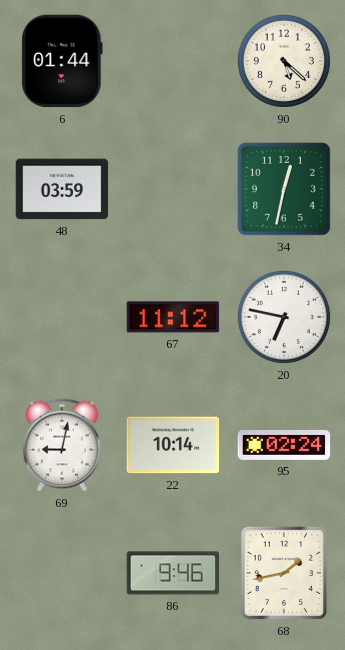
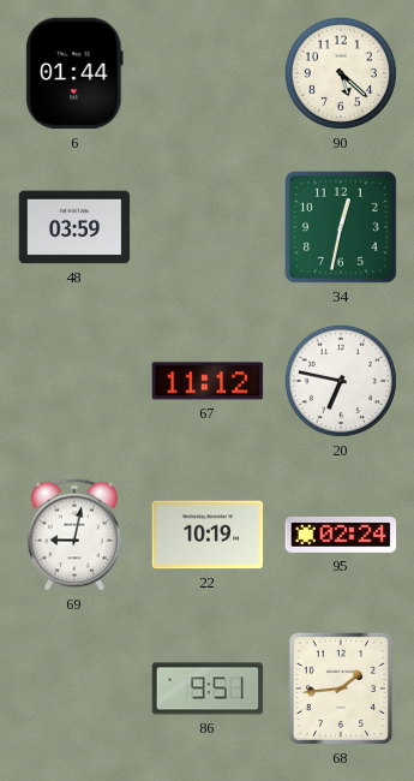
22: 10:14 -> 10:19 (208, 535)
86: 9:46 -> 9:51 (208, 688)
68: 1:43 -> 1:44 (341, 688)
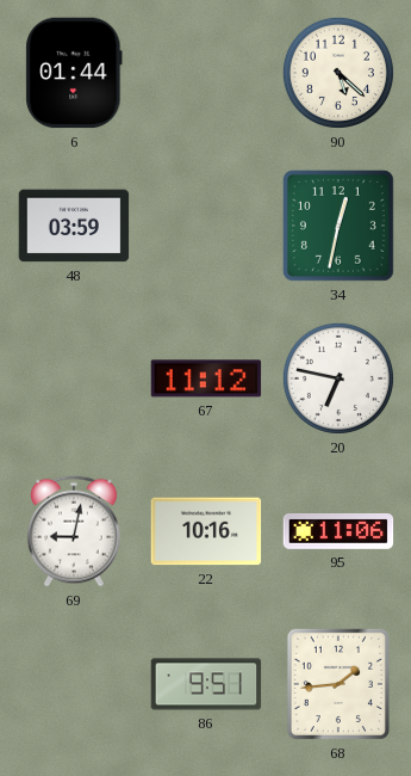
22: 10:19 -> 10:16 (206, 531)
95: 02:24 -> 11:06 (338, 531)
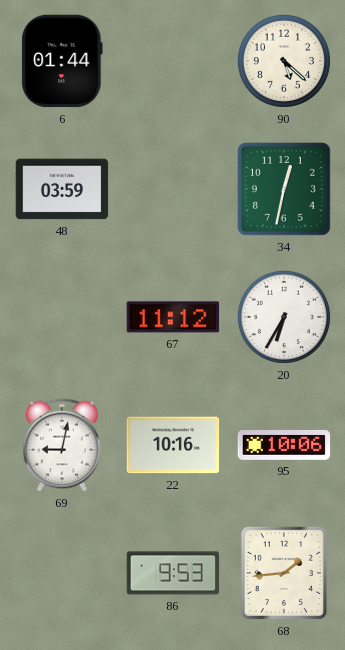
20: 6:47 -> 6:35 (284, 317)
95: 11:06 -> 10:06 (284, 445)
86: 9:51 -> 9:53 (173, 573)
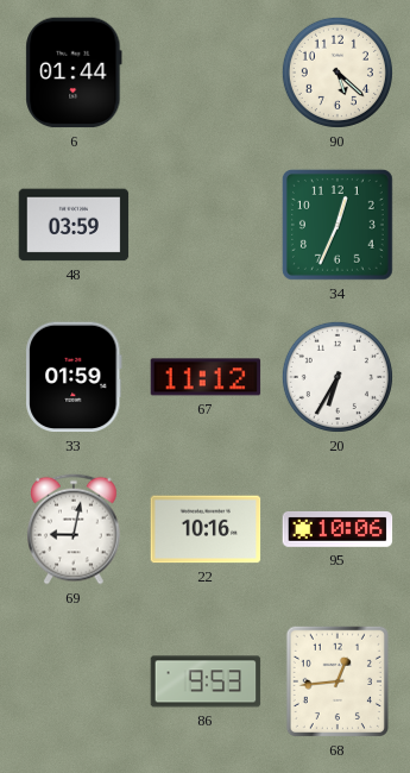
34: 12:32 -> 12:34 (338, 225)
33: none -> 01:59 (74, 377)
68: 1:44 -> 12:44 (338, 681)
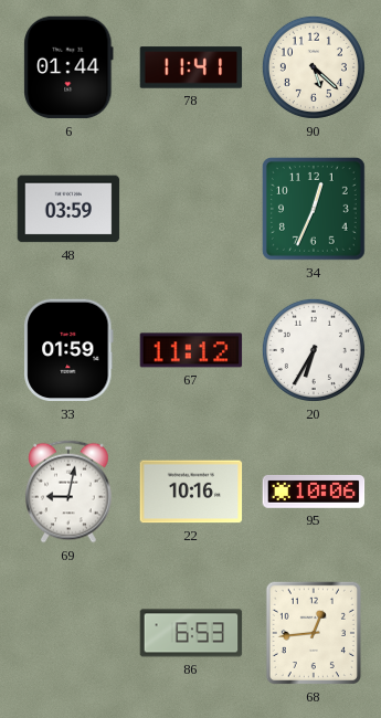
78: none -> 11:41 (191, 67)
86: 9:53 -> 6:53 (191, 633)
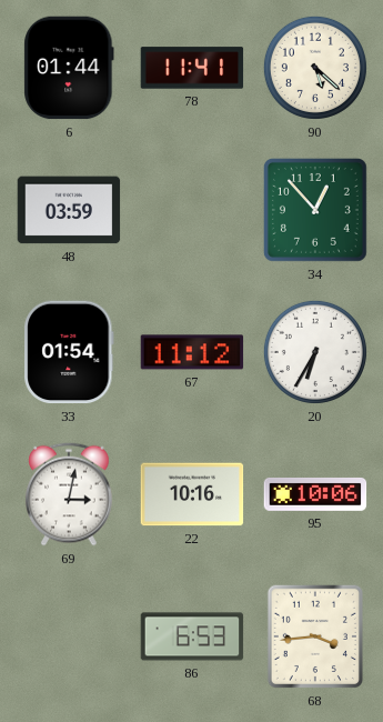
34: 12:34 -> 12:53 (315, 210)
33: 01:59 -> 01:54 (69, 352)
69: 9:02 -> 3:02 (69, 494)
68: 12:44 -> 3:44 (315, 636)
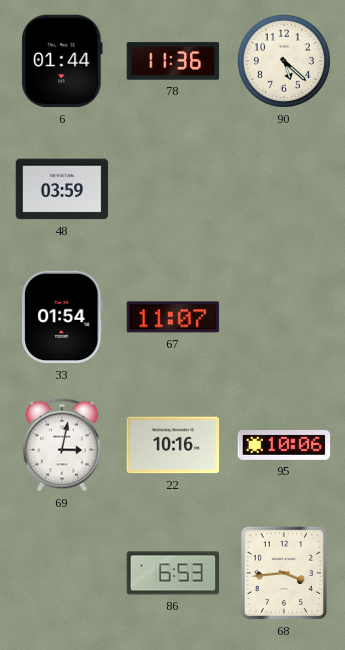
78: 11:41 -> 11:36 (173, 61)
34: 12:53 -> none (315, 210)
67: 11:12 -> 11:07 (173, 317)
20: 6:35 -> none (315, 352)
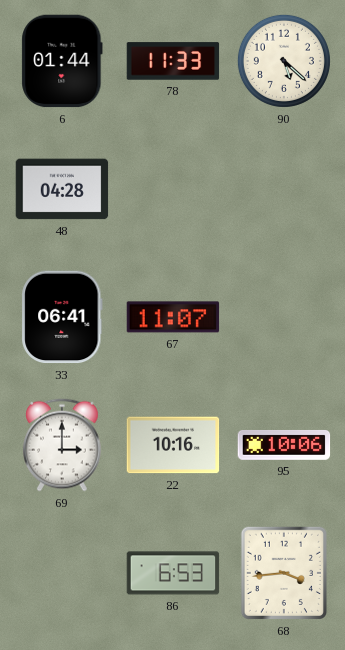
78: 11:36 -> 11:33 (173, 61)
48: 03:59 -> 04:28 (62, 189)
33: 01:54 -> 06:41 (62, 317)
69: 3:02 -> 3:00 (62, 445)
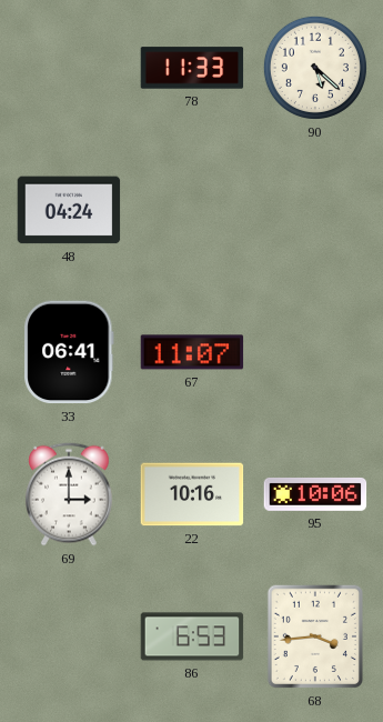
6: 01:44 -> none (62, 61)
48: 04:28 -> 04:24 (69, 210)
